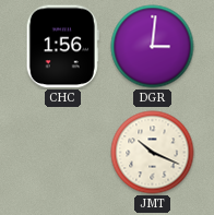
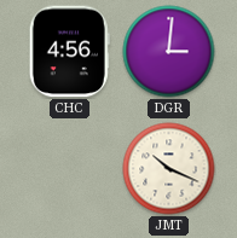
CHC: 1:56 -> 4:56 (69, 52)
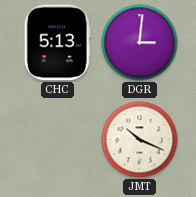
CHC: 4:56 -> 5:13 (57, 43)
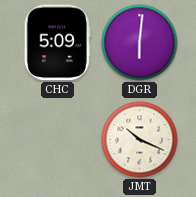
CHC: 5:13 -> 5:09 (57, 43)
DGR: 3:01 -> 6:01 (140, 43)
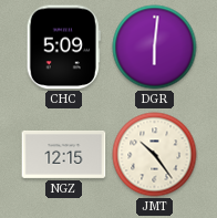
NGZ: none -> 12:15 (64, 154)
JMT: 10:19 -> 10:24 (155, 155)
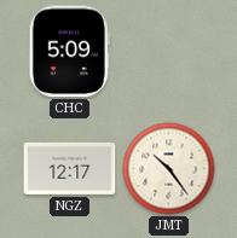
DGR: 6:01 -> none (155, 48)
NGZ: 12:15 -> 12:17 (70, 168)
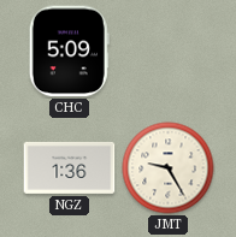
NGZ: 12:17 -> 1:36 (70, 167)
JMT: 10:24 -> 9:25 (169, 168)
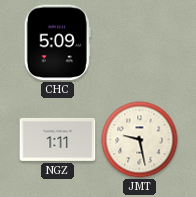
NGZ: 1:36 -> 1:11 (58, 139)
JMT: 9:25 -> 9:28 (140, 140)
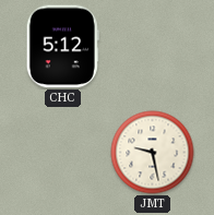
CHC: 5:09 -> 5:12 (62, 47)
NGZ: 1:11 -> none (58, 139)
